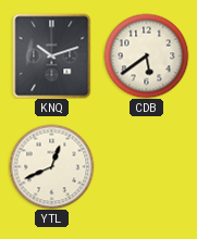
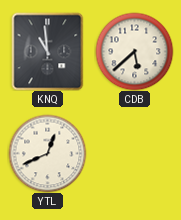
KNQ: 10:12 -> 10:59 (48, 51)
CDB: 5:39 -> 5:38 (134, 51)
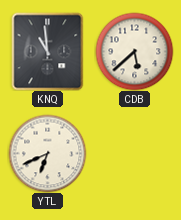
YTL: 12:41 -> 6:41 (47, 153)
